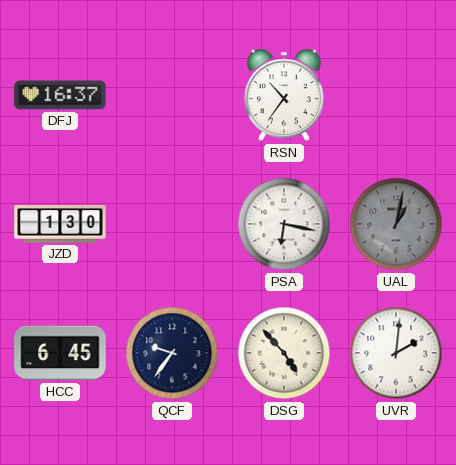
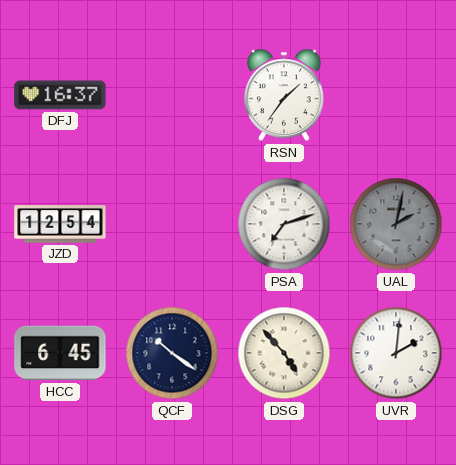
RSN: 10:36 -> 1:36 (284, 95)
JZD: 1:30 -> 12:54 (60, 224)
PSA: 6:17 -> 7:12 (284, 224)
UAL: 1:02 -> 2:02 (396, 224)
QCF: 9:36 -> 10:21 (172, 353)
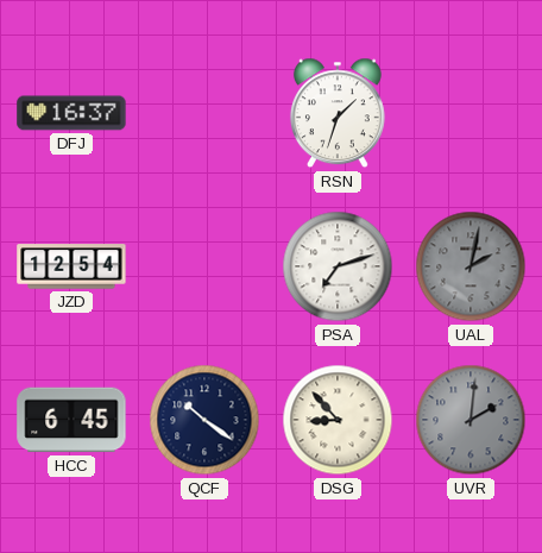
RSN: 1:36 -> 1:33 (338, 113)
DSG: 4:53 -> 8:53 (338, 420)
UVR dial: white -> grey (471, 420)
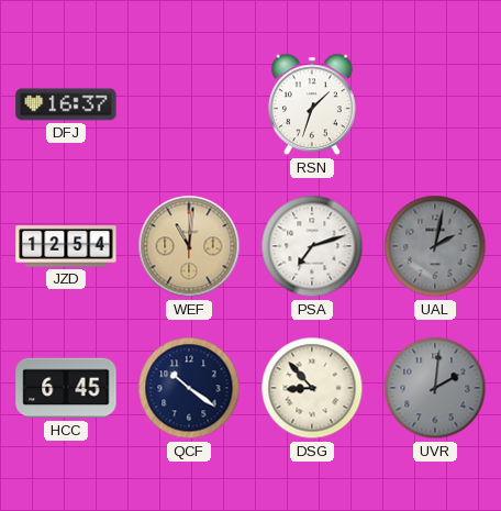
WEF: none -> 11:01 (189, 246)
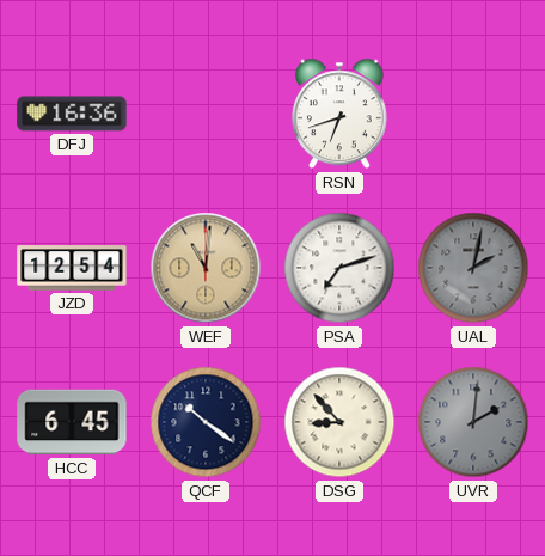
DFJ: 16:37 -> 16:36 (72, 114)
RSN: 1:33 -> 6:42 (339, 114)
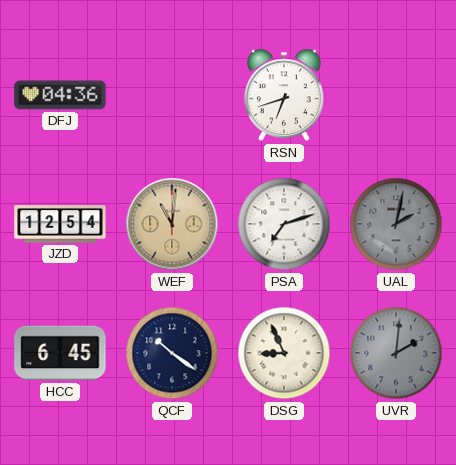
DFJ: 16:36 -> 04:36 (60, 95)
DSG: 8:53 -> 8:56 (284, 353)
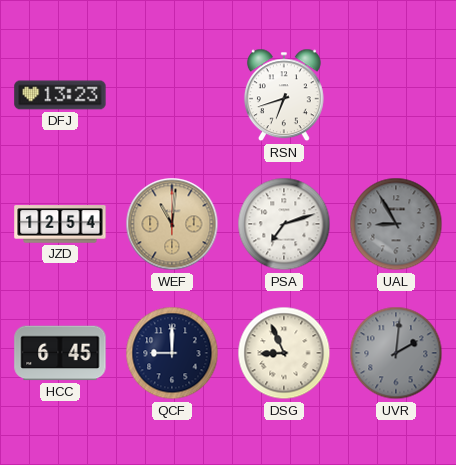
DFJ: 04:36 -> 13:23 (60, 95)
UAL: 2:02 -> 8:55 (396, 224)
QCF: 10:21 -> 9:00 (172, 353)
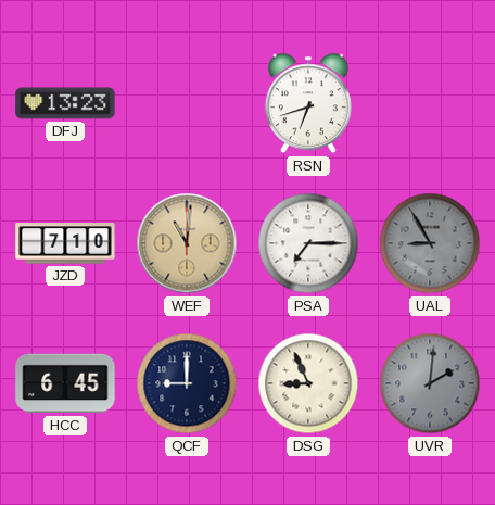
JZD: 12:54 -> 7:10 (65, 243)
PSA: 7:12 -> 7:15 (308, 243)
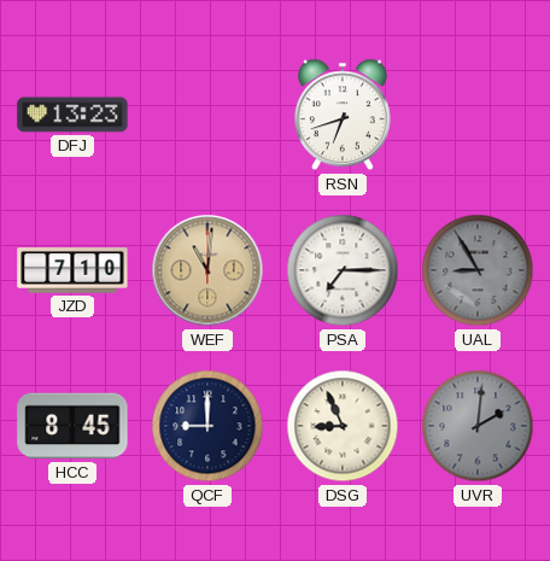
HCC: 6:45 -> 8:45 (72, 426)
